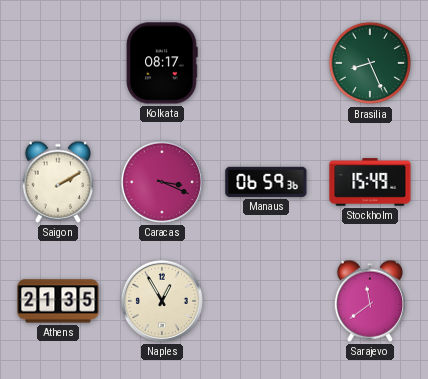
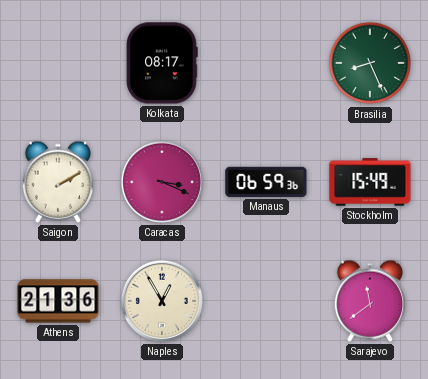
Athens: 21:35 -> 21:36 (58, 301)
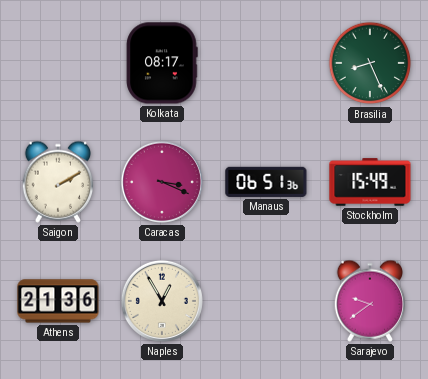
Manaus: 06:59 -> 06:51 (266, 182)
Sarajevo: 11:39 -> 9:39 (369, 301)
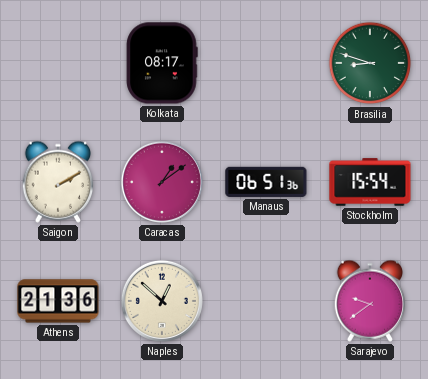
Brasilia: 8:26 -> 8:48 (370, 63)
Caracas: 3:19 -> 1:09 (162, 182)
Stockholm: 15:49 -> 15:54 (370, 182)
Naples: 12:55 -> 12:52 (162, 301)
